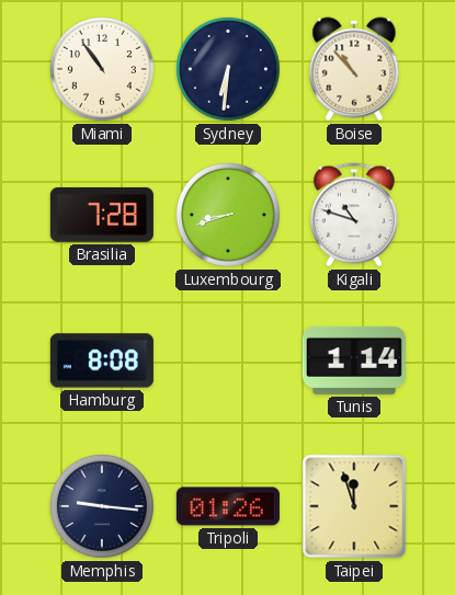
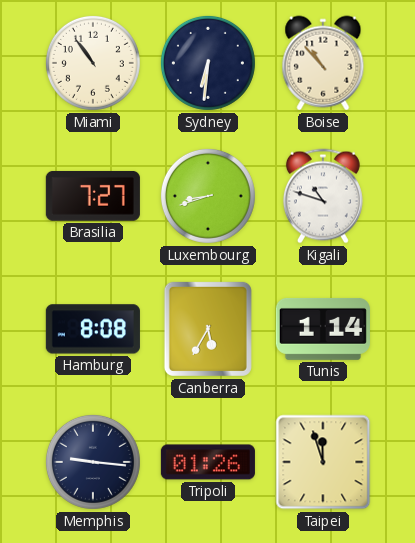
Brasilia: 7:28 -> 7:27 (93, 196)
Canberra: none -> 5:35 (208, 329)
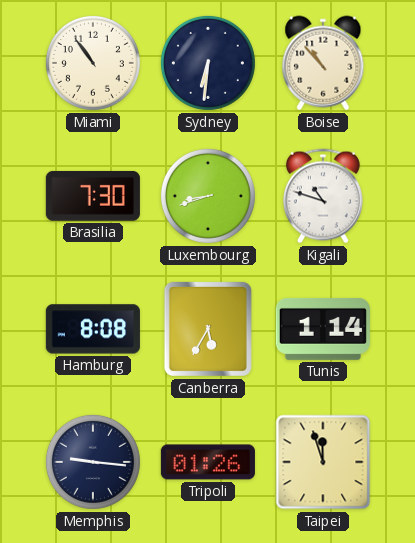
Brasilia: 7:27 -> 7:30 (93, 196)
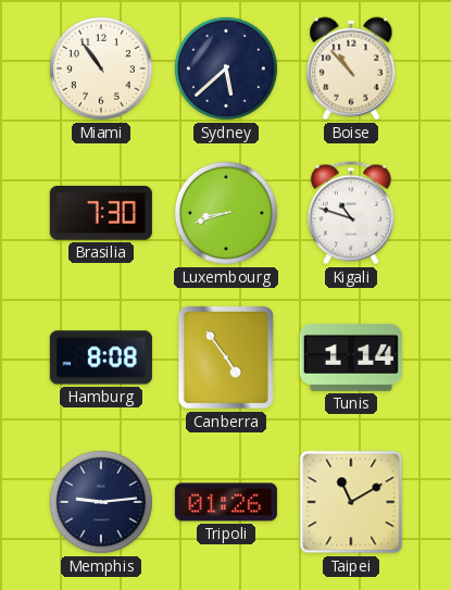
Sydney: 6:31 -> 5:38 (226, 68)
Canberra: 5:35 -> 4:54 (226, 357)
Memphis: 9:16 -> 9:14 (101, 502)
Taipei: 11:57 -> 11:10 (351, 502)
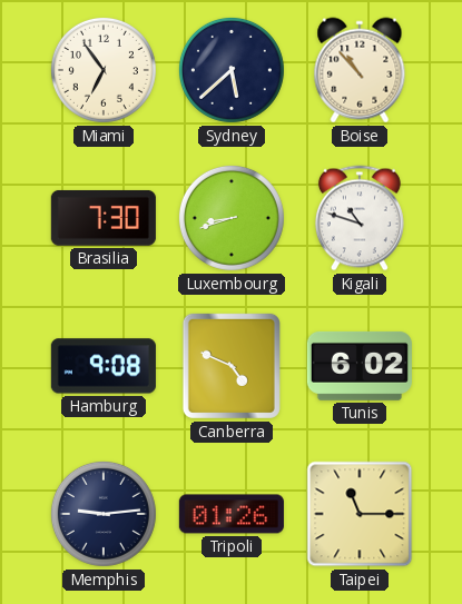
Miami: 10:54 -> 6:54 (104, 70)
Hamburg: 8:08 -> 9:08 (104, 366)
Canberra: 4:54 -> 4:49 (232, 366)
Tunis: 1:14 -> 6:02 (360, 366)
Taipei: 11:10 -> 11:15 (360, 514)
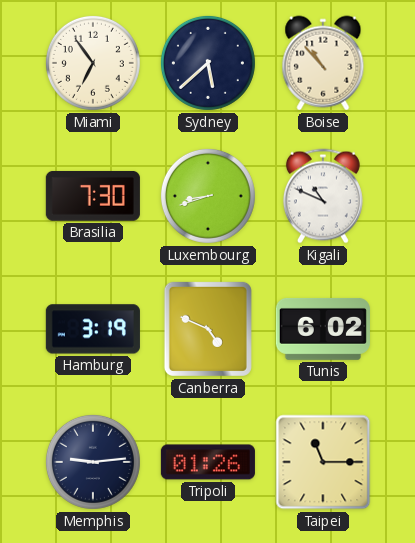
Kigali: 10:48 -> 10:49 (323, 196)
Hamburg: 9:08 -> 3:19 (93, 329)
